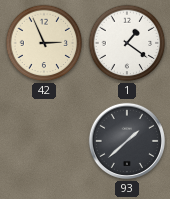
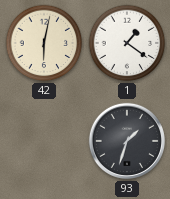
42: 2:56 -> 6:02 (44, 43)
93: 1:38 -> 1:33 (127, 141)
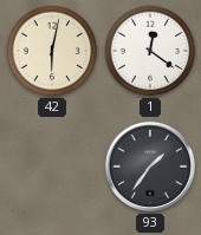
1: 1:21 -> 12:21 (150, 51)
93: 1:33 -> 1:36 (150, 167)
